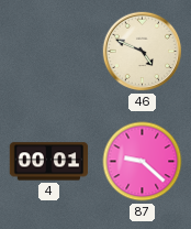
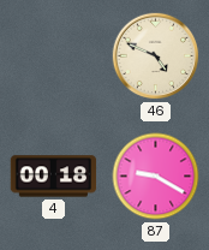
4: 00:01 -> 00:18 (54, 177)
87: 9:22 -> 9:20 (156, 177)
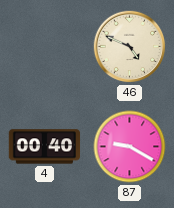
4: 00:18 -> 00:40 (45, 147)
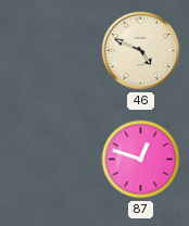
4: 00:40 -> none (45, 147)
87: 9:20 -> 12:48 (141, 160)
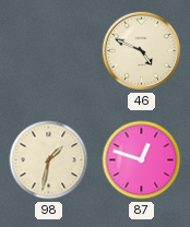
98: none -> 1:32 (49, 160)
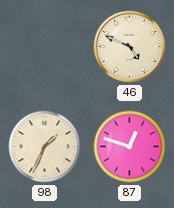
98: 1:32 -> 1:34 (45, 147)
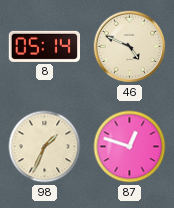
8: none -> 05:14 (44, 46)
